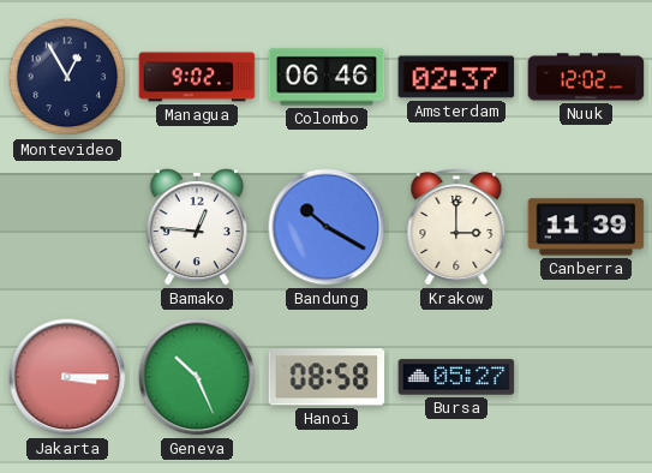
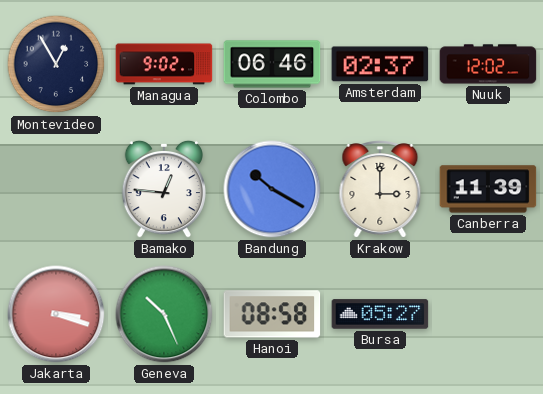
Jakarta: 3:15 -> 3:18 (56, 314)
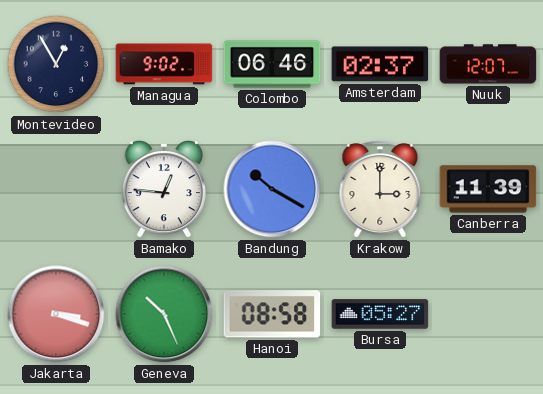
Nuuk: 12:02 -> 12:07 (488, 64)
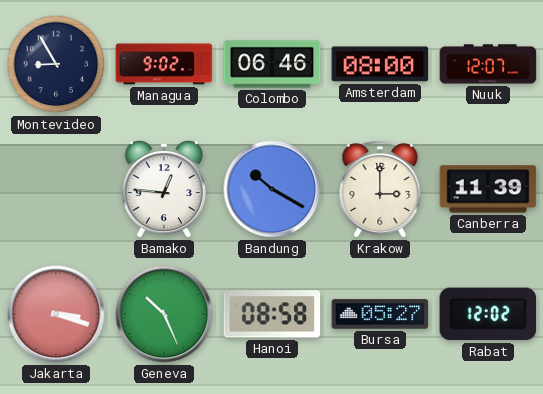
Montevideo: 12:55 -> 8:55 (56, 64)
Amsterdam: 02:37 -> 08:00 (380, 64)
Rabat: none -> 12:02 (488, 314)
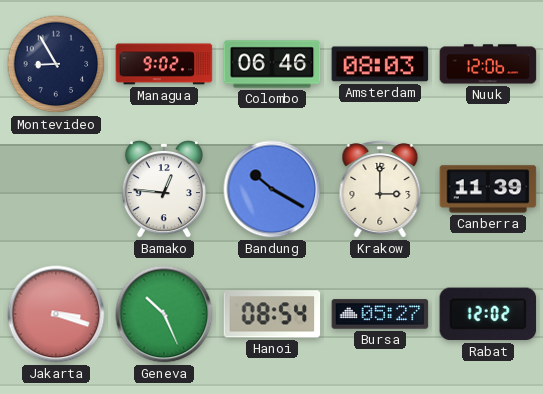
Amsterdam: 08:00 -> 08:03 (380, 64)
Nuuk: 12:07 -> 12:06 (488, 64)
Hanoi: 08:58 -> 08:54 (272, 314)
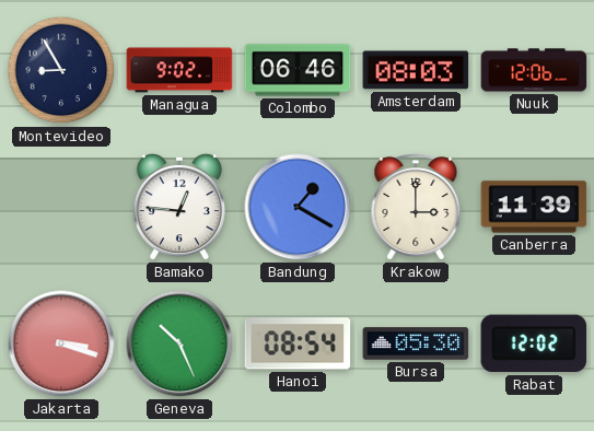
Bandung: 10:20 -> 1:20 (298, 207)
Bursa: 05:27 -> 05:30 (416, 343)
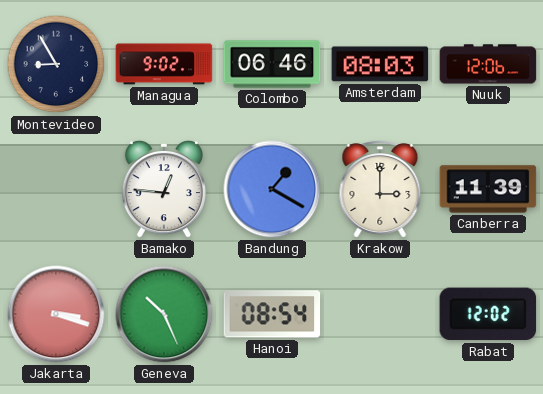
Bursa: 05:30 -> none (416, 343)
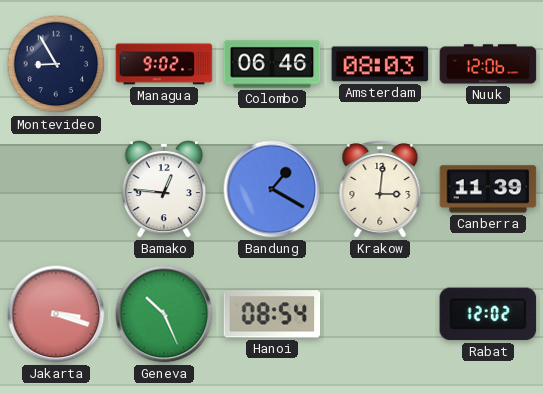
Krakow: 3:00 -> 3:01 (380, 189)
